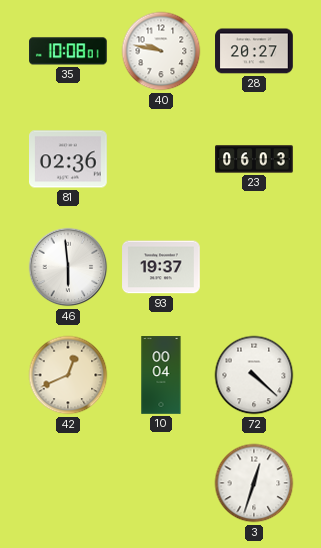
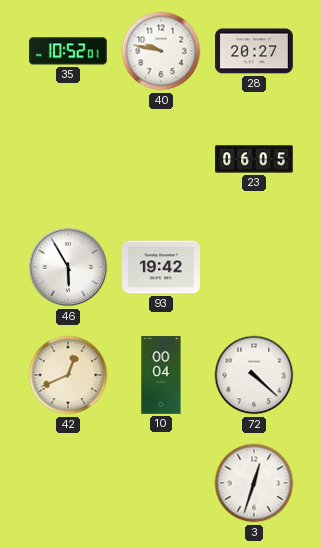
35: 10:08 -> 10:52 (69, 51)
81: 02:36 -> none (69, 159)
23: 06:03 -> 06:05 (254, 159)
46: 5:59 -> 5:55 (68, 267)
93: 19:37 -> 19:42 (161, 267)
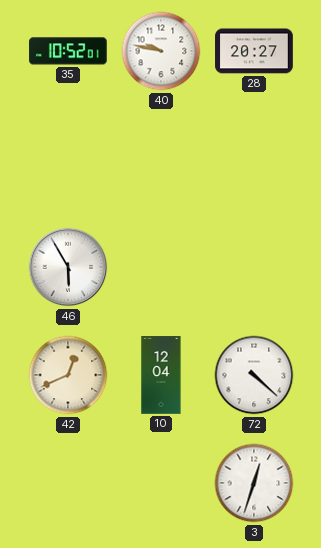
23: 06:05 -> none (254, 159)
93: 19:42 -> none (161, 267)
10: 00:04 -> 12:04 (161, 375)
